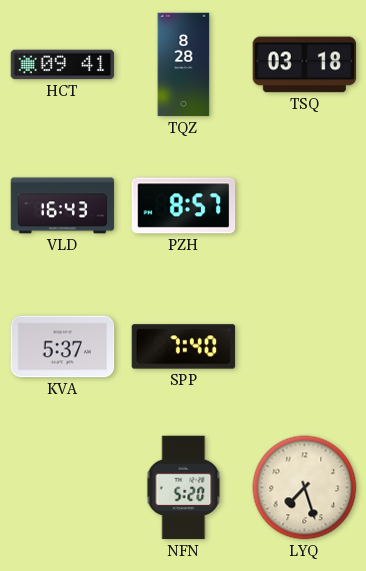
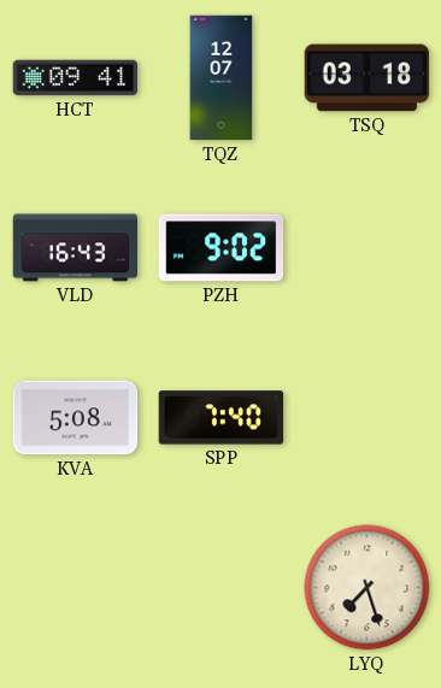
TQZ: 8:28 -> 12:07 (222, 78)
PZH: 8:57 -> 9:02 (222, 248)
KVA: 5:37 -> 5:08 (76, 418)
NFN: 5:20 -> none (184, 488)
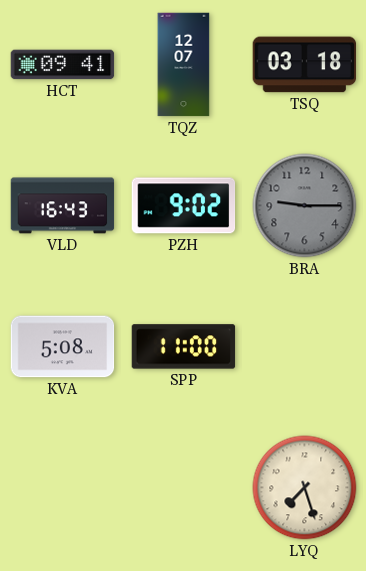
BRA: none -> 9:15 (305, 206)
SPP: 7:40 -> 11:00 (184, 347)
